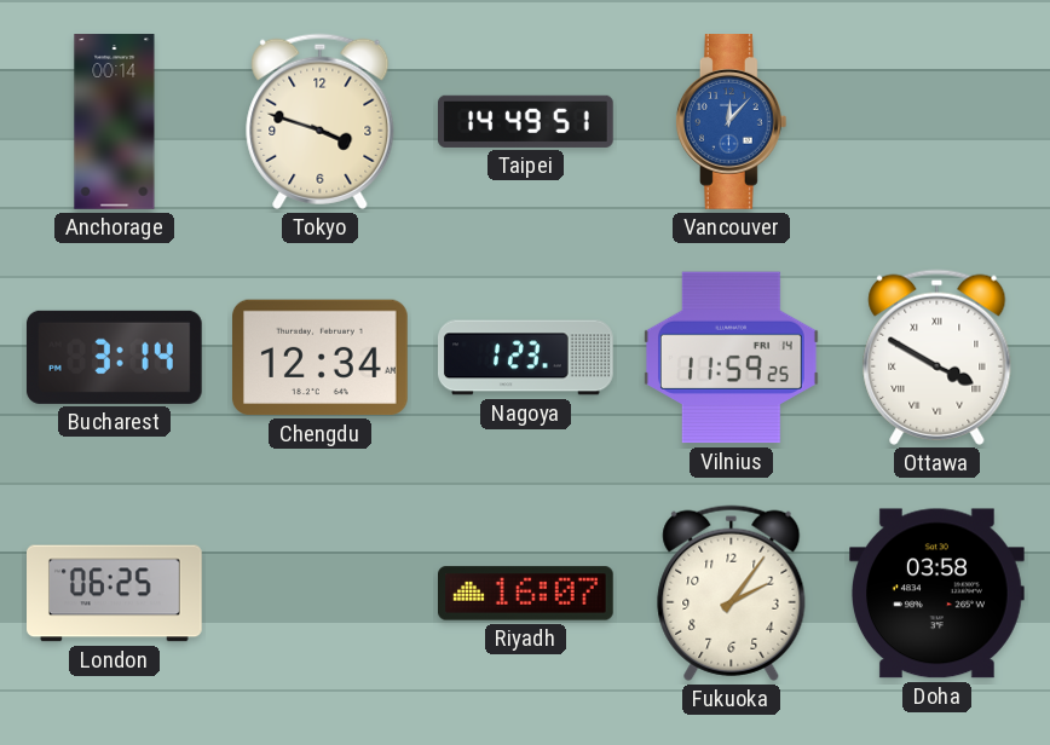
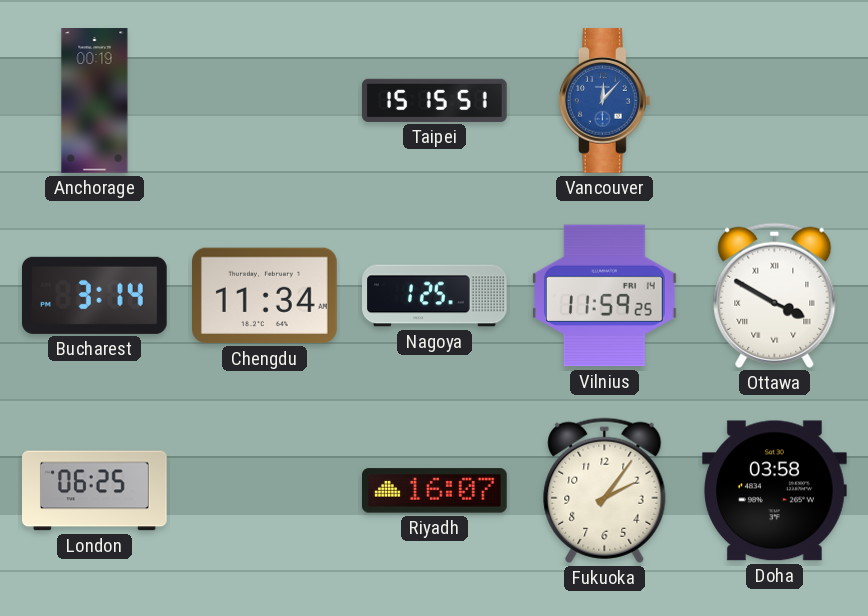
Anchorage: 00:14 -> 00:19 (95, 101)
Tokyo: 3:48 -> none (321, 121)
Taipei: 14:49 -> 15:15 (435, 100)
Chengdu: 12:34 -> 11:34 (265, 296)
Nagoya: 1:23 -> 1:25 (435, 296)
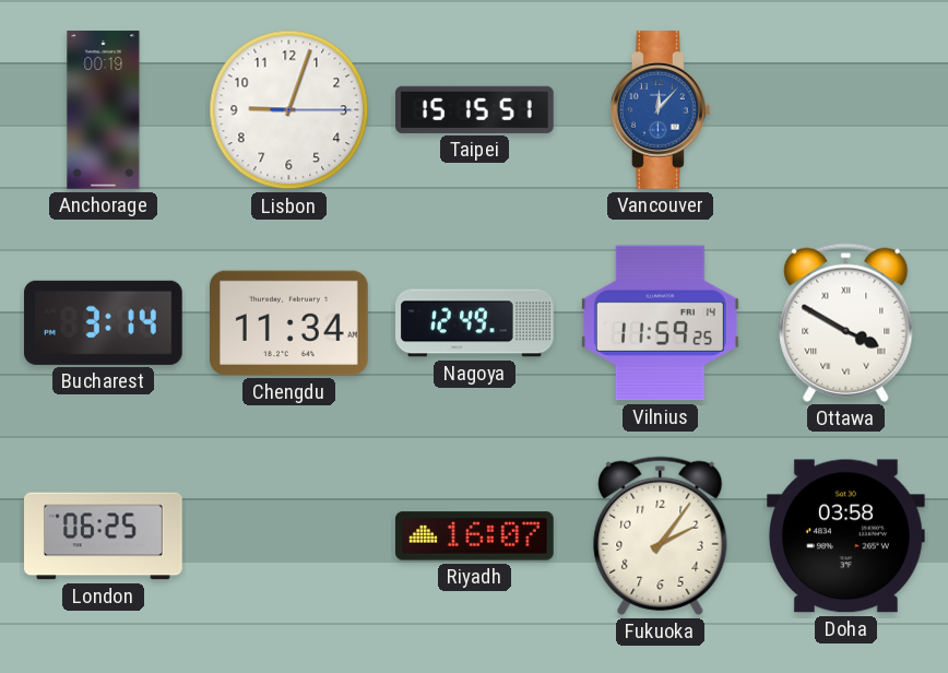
Lisbon: none -> 9:03 (289, 110)
Nagoya: 1:25 -> 12:49 (475, 323)
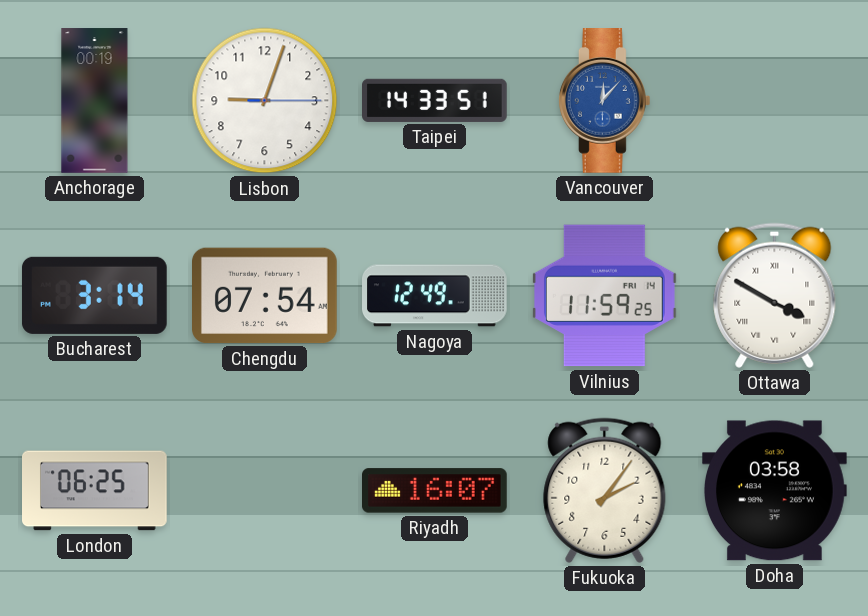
Taipei: 15:15 -> 14:33 (435, 100)
Chengdu: 11:34 -> 07:54 (265, 296)
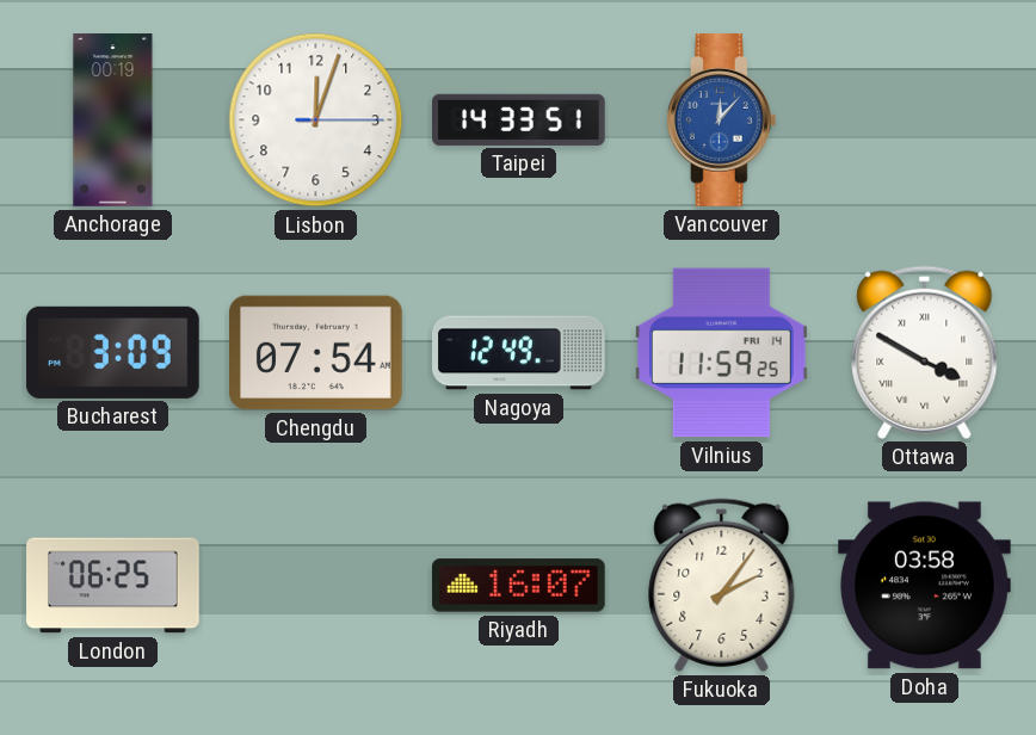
Lisbon: 9:03 -> 12:03 (316, 121)
Bucharest: 3:14 -> 3:09 (112, 352)
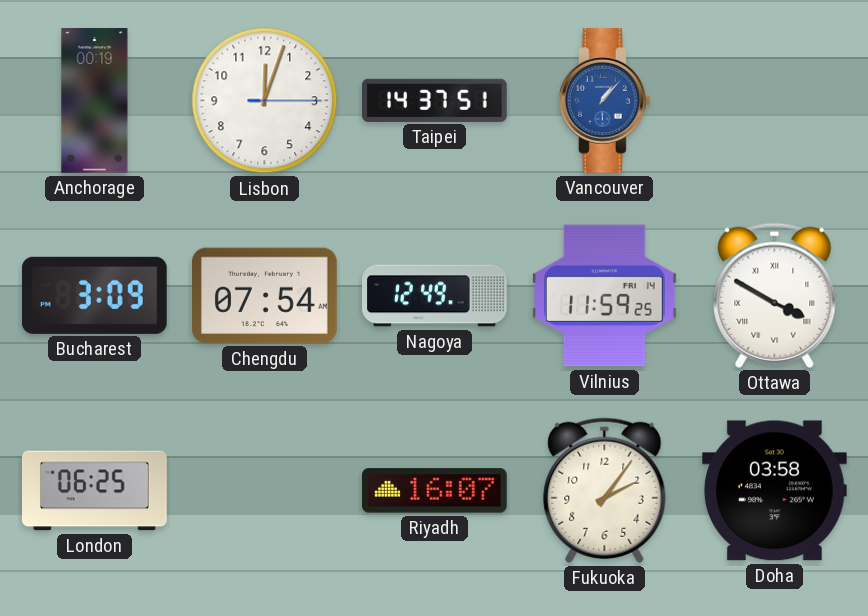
Taipei: 14:33 -> 14:37 (435, 100)
Vancouver: 12:07 -> 1:07 (604, 101)
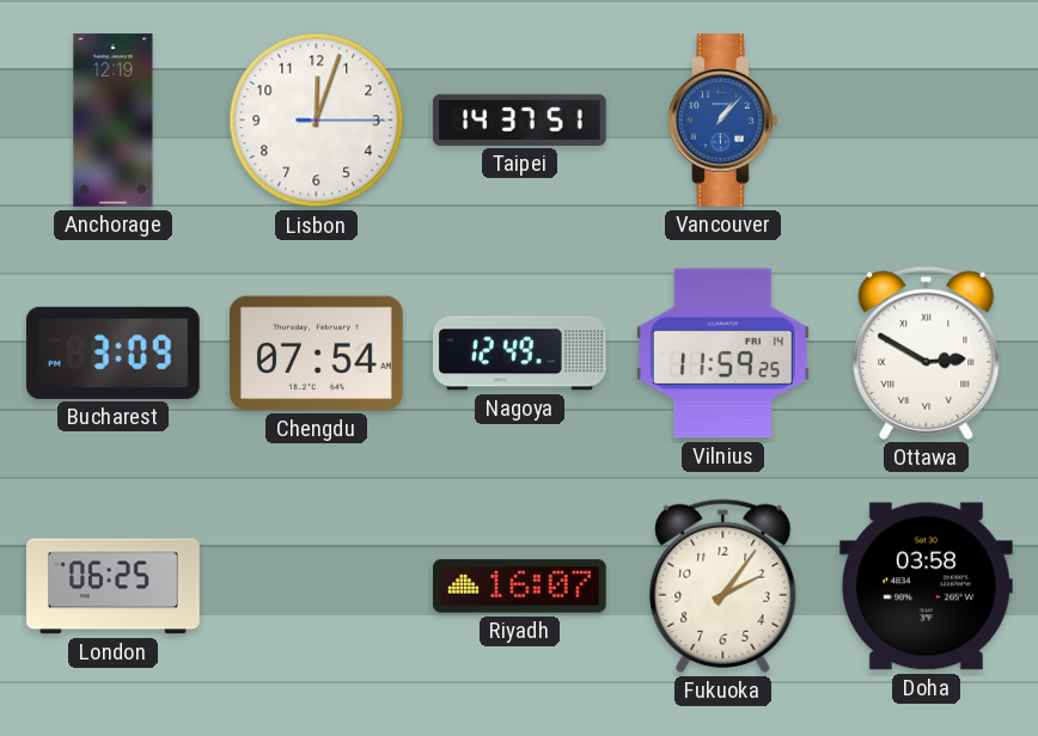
Anchorage: 00:19 -> 12:19 (114, 121)
Ottawa: 3:50 -> 2:50 (927, 352)
